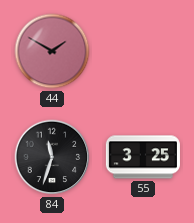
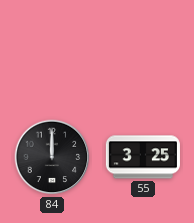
44: 1:50 -> none (52, 51)
84: 11:33 -> 12:00 (52, 157)
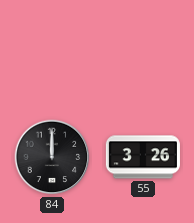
55: 3:25 -> 3:26 (143, 157)
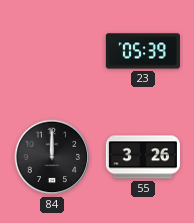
23: none -> 05:39 (143, 51)
